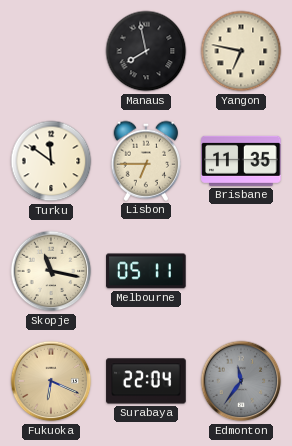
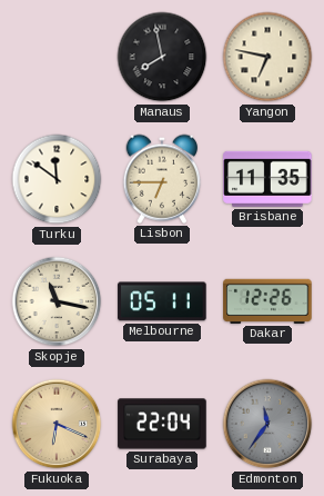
Dakar: none -> 12:26 (267, 301)
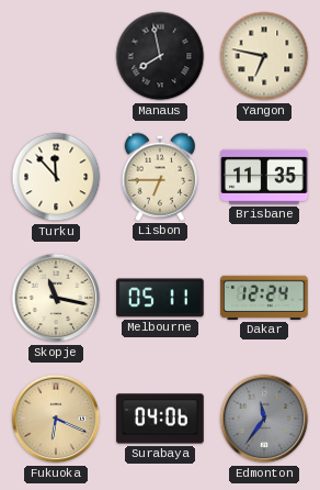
Turku: 11:51 -> 11:53 (56, 177)
Dakar: 12:26 -> 12:24 (264, 298)
Surabaya: 22:04 -> 04:06 (160, 419)
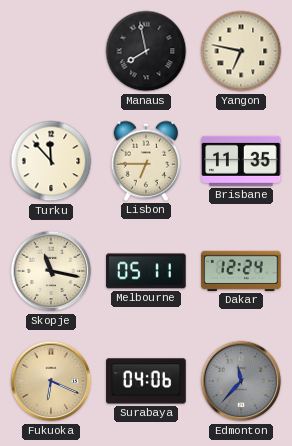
Edmonton: 11:36 -> 11:37 (241, 381)
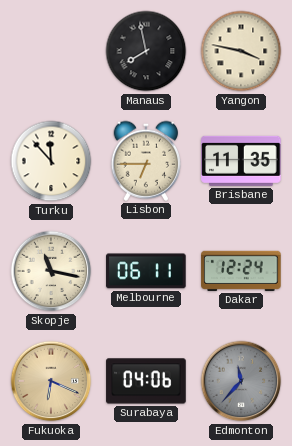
Yangon: 6:47 -> 3:47 (241, 51)
Melbourne: 05:11 -> 06:11 (146, 271)
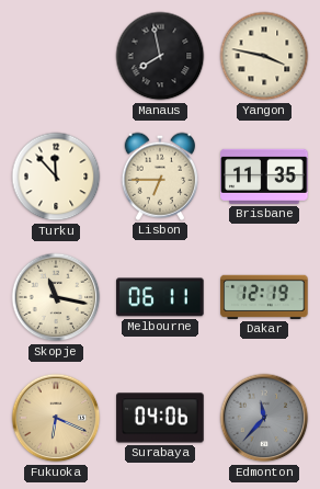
Dakar: 12:24 -> 12:19 (264, 297)
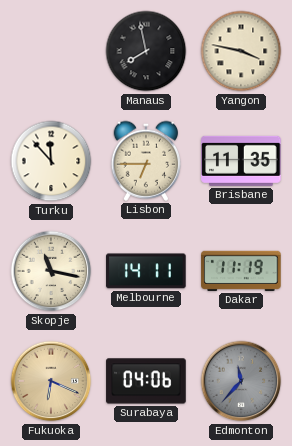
Melbourne: 06:11 -> 14:11 (146, 271)
Dakar: 12:19 -> 11:19 (241, 271)
